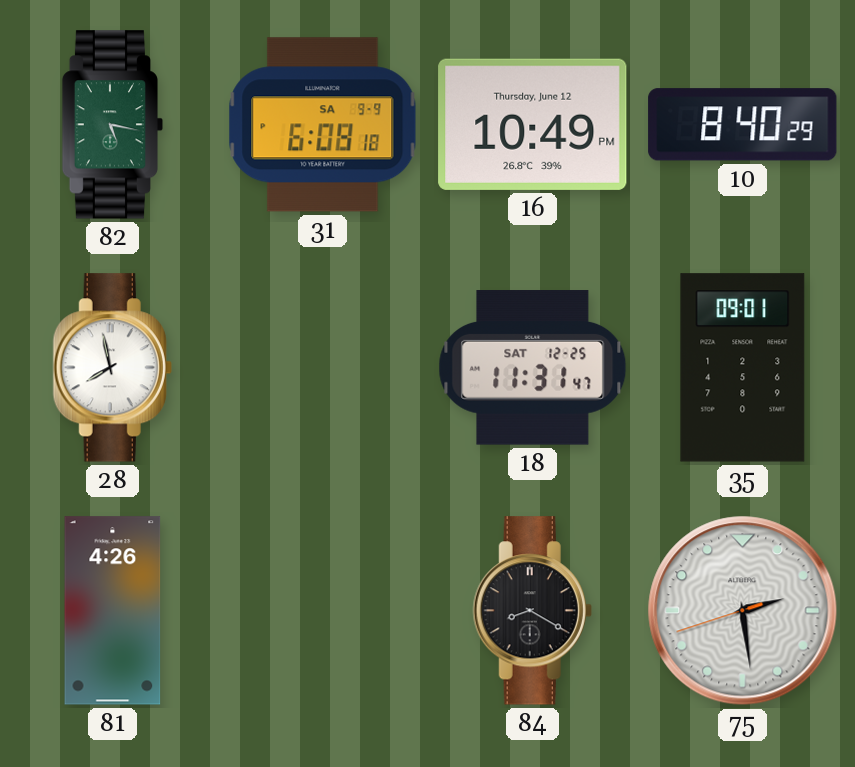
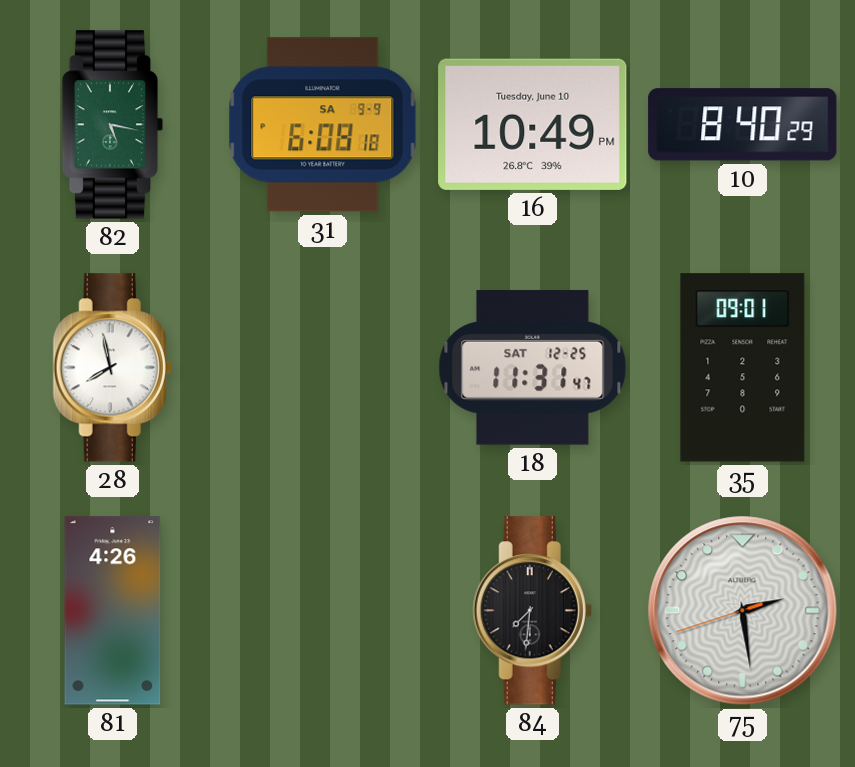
16 date: Thursday, June 12 -> Tuesday, June 10 (533, 124)
84: 8:20 -> 7:31 (532, 611)
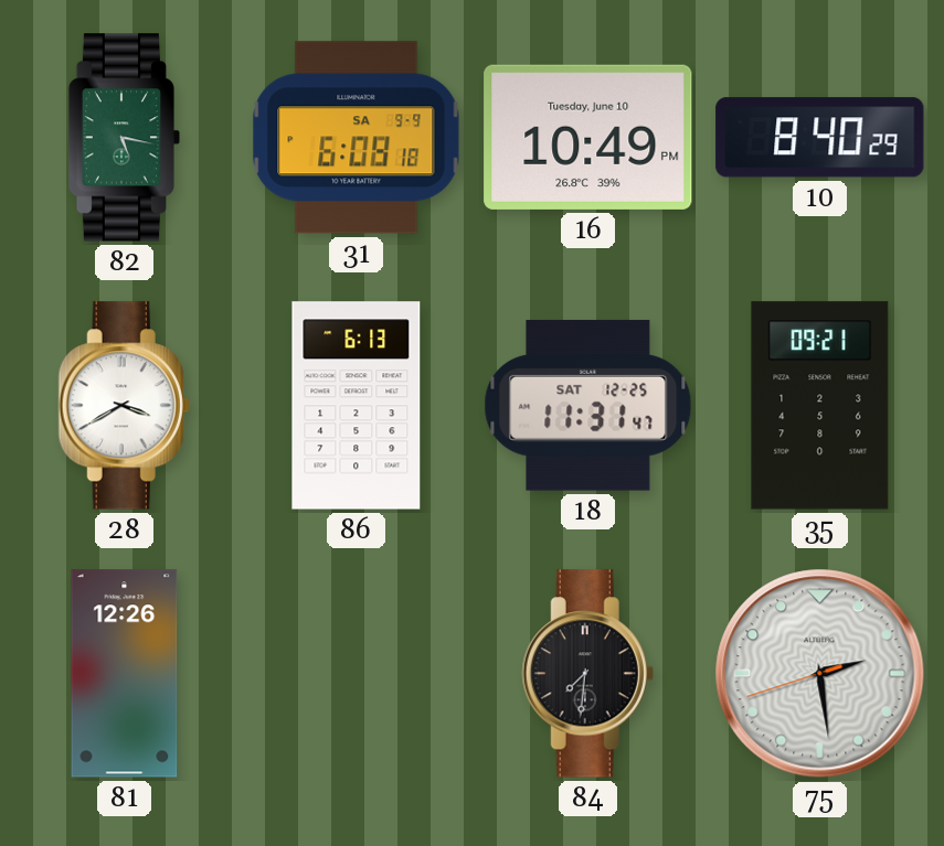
28: 7:58 -> 3:40 (124, 406)
86: none -> 6:13 (357, 406)
35: 09:01 -> 09:21 (820, 406)
81: 4:26 -> 12:26 (125, 674)
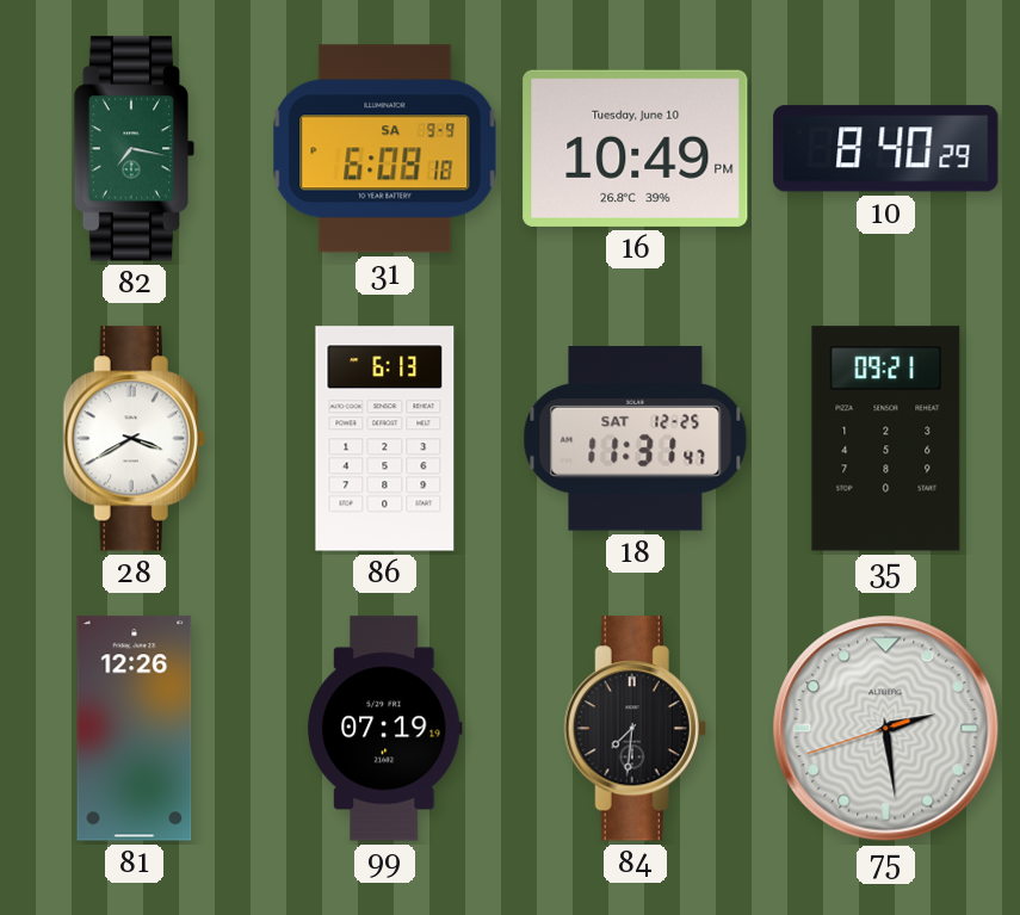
82: 5:17 -> 7:17 (135, 149)
99: none -> 07:19 (384, 729)
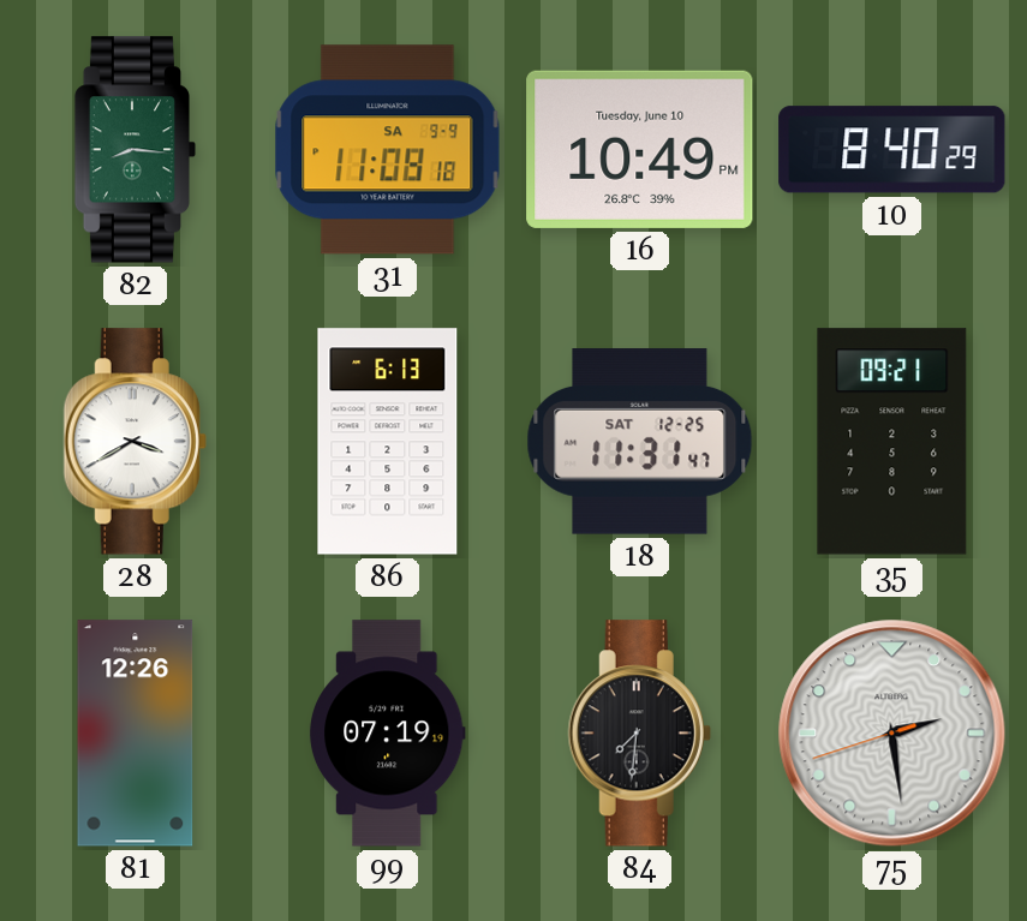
82: 7:17 -> 8:16 (136, 150)
31: 6:08 -> 11:08 (388, 150)
